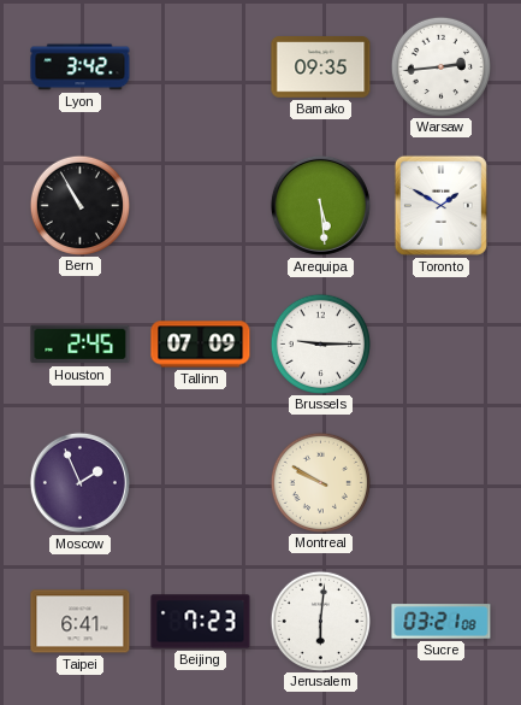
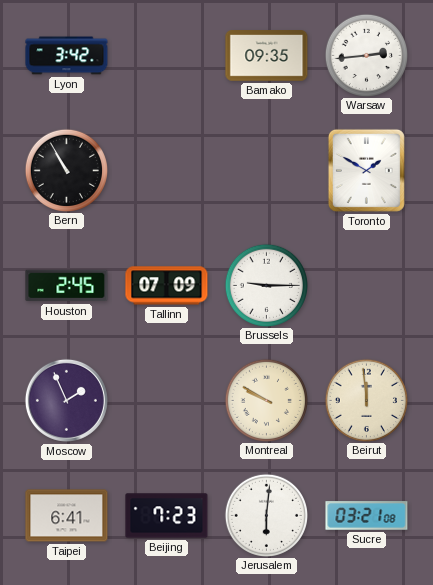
Arequipa: 5:29 -> none (320, 205)
Beirut: none -> 11:59 (366, 400)
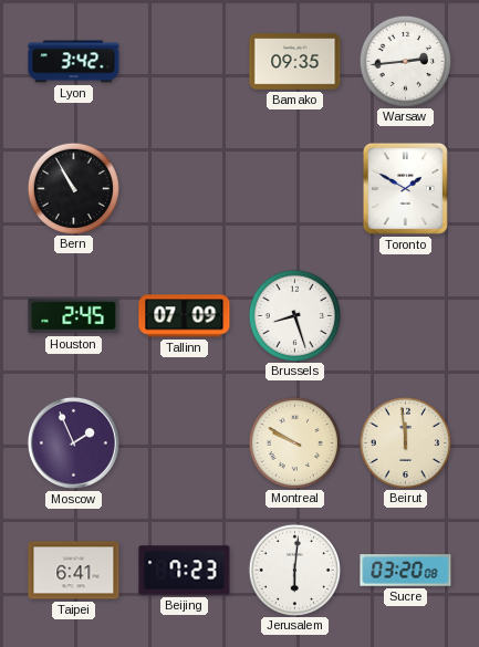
Brussels: 9:15 -> 8:27 (294, 315)
Sucre: 03:21 -> 03:20 (406, 571)
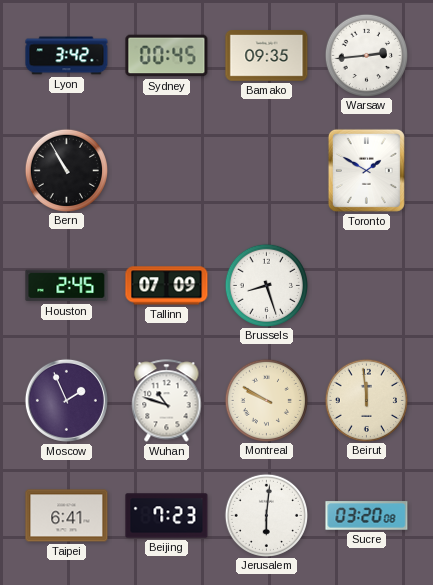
Sydney: none -> 00:45 (167, 56)
Wuhan: none -> 10:48 (167, 401)
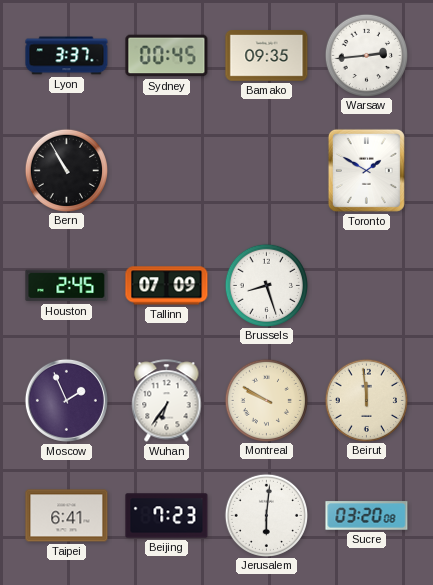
Lyon: 3:42 -> 3:37 (67, 56)
Wuhan: 10:48 -> 6:36 (167, 401)
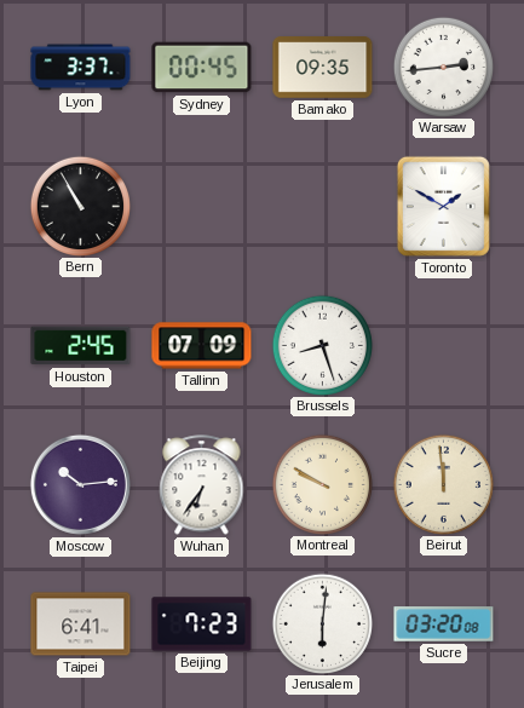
Moscow: 1:56 -> 10:14 (80, 484)
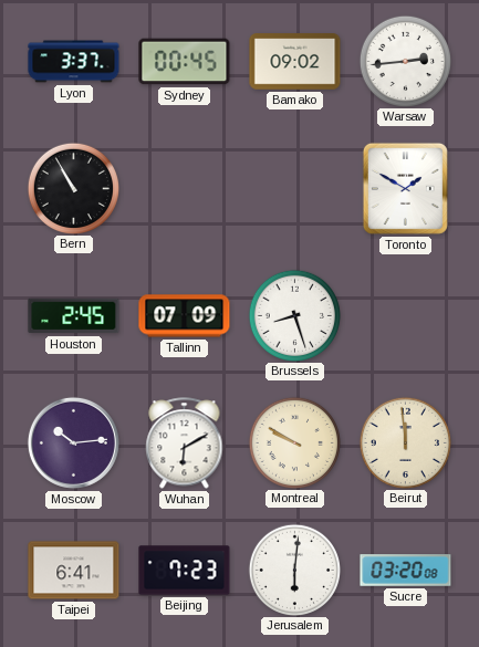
Bamako: 09:35 -> 09:02 (295, 62)
Wuhan: 6:36 -> 6:10 (185, 443)
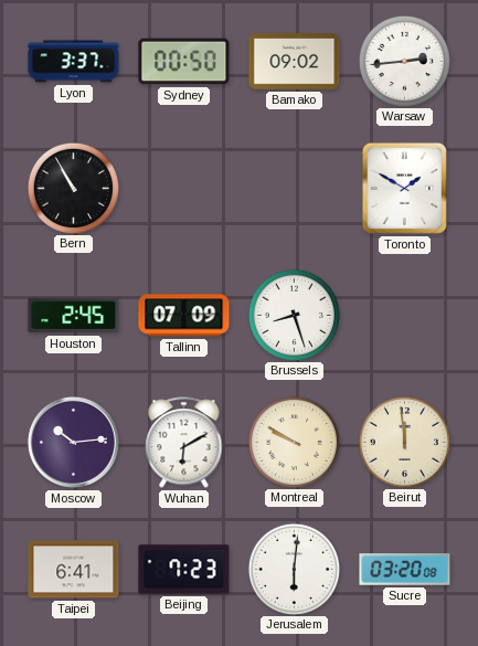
Sydney: 00:45 -> 00:50 (184, 62)
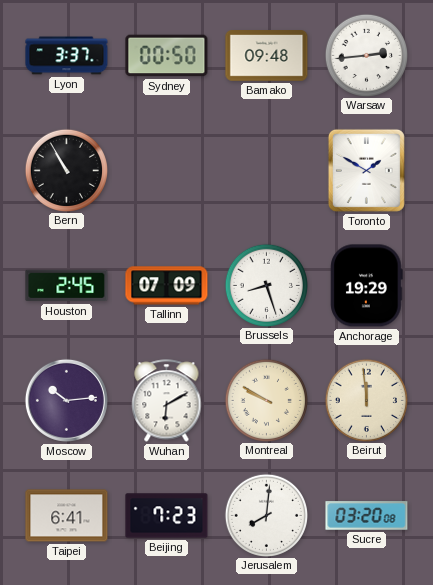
Bamako: 09:02 -> 09:48 (267, 56)
Anchorage: none -> 19:29 (367, 286)
Jerusalem: 6:01 -> 8:01 (266, 515)
